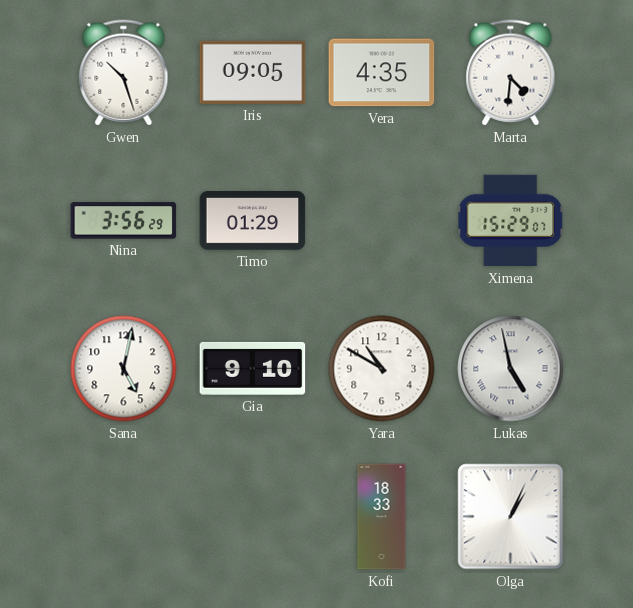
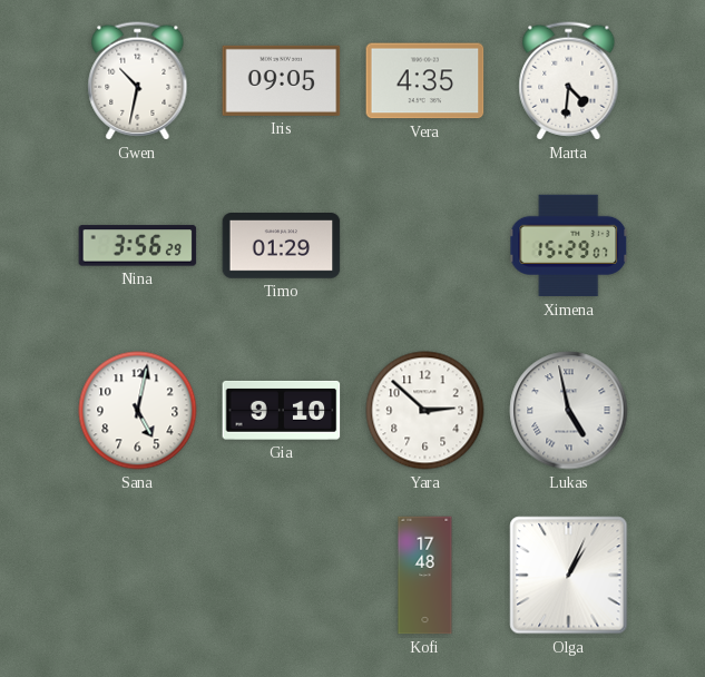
Gwen: 10:27 -> 10:32 (138, 81)
Yara: 10:50 -> 2:52 (425, 411)
Kofi: 18:33 -> 17:48 (425, 576)
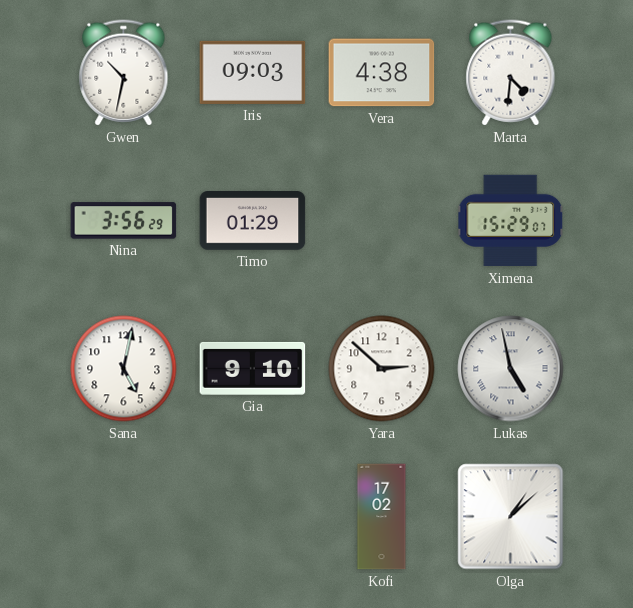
Iris: 09:05 -> 09:03 (253, 72)
Vera: 4:35 -> 4:38 (382, 73)
Kofi: 17:48 -> 17:02 (382, 517)
Olga: 1:04 -> 1:08 (511, 517)
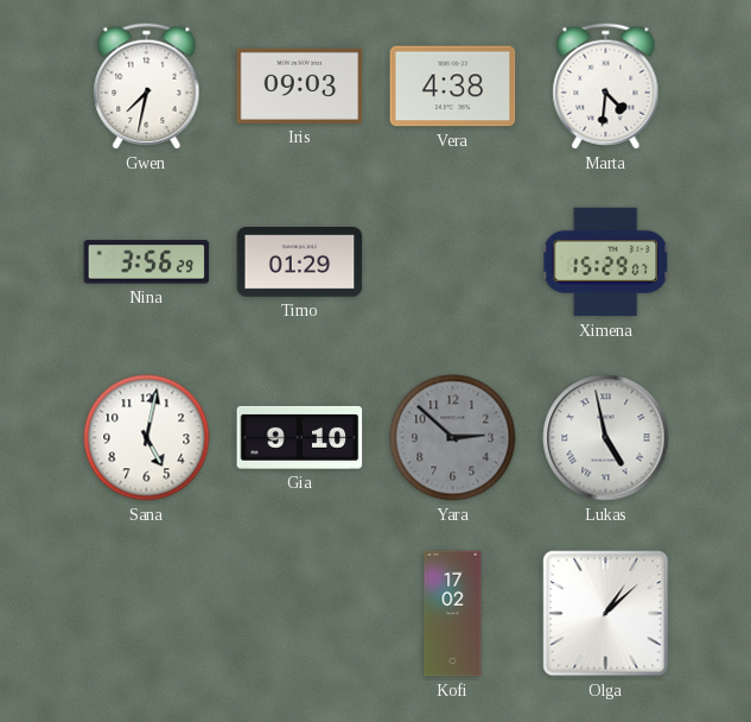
Gwen: 10:32 -> 7:32 (147, 87)
Yara dial: white -> grey (453, 438)
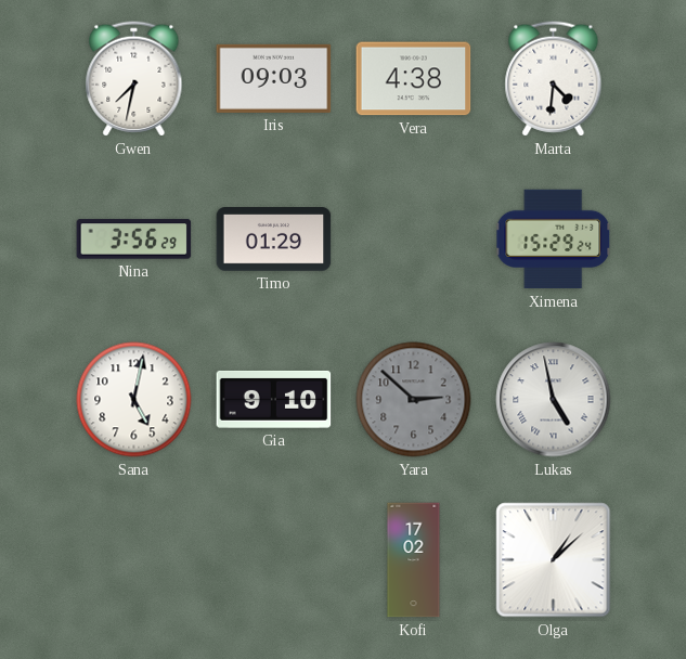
Ximena: 15:29:07 -> 15:29:24 (554, 240)
